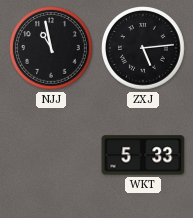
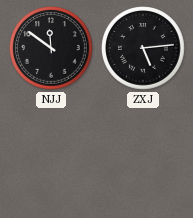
NJJ: 10:58 -> 11:51 (51, 48)
WKT: 5:33 -> none (143, 155)
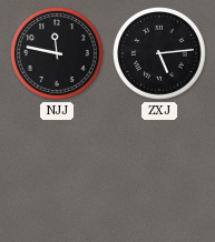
NJJ: 11:51 -> 11:47 (57, 53)
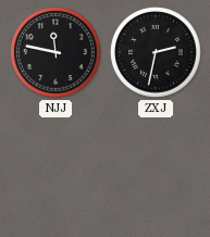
ZXJ: 5:14 -> 2:32 (156, 52)
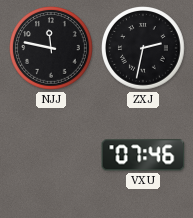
VXU: none -> 07:46 (143, 155)
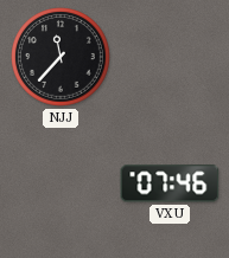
NJJ: 11:47 -> 11:37 (61, 57)
ZXJ: 2:32 -> none (143, 48)
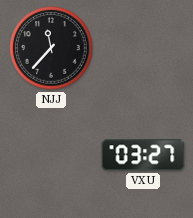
VXU: 07:46 -> 03:27 (143, 155)
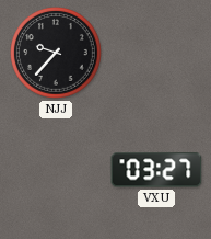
NJJ: 11:37 -> 9:37 (56, 53)
